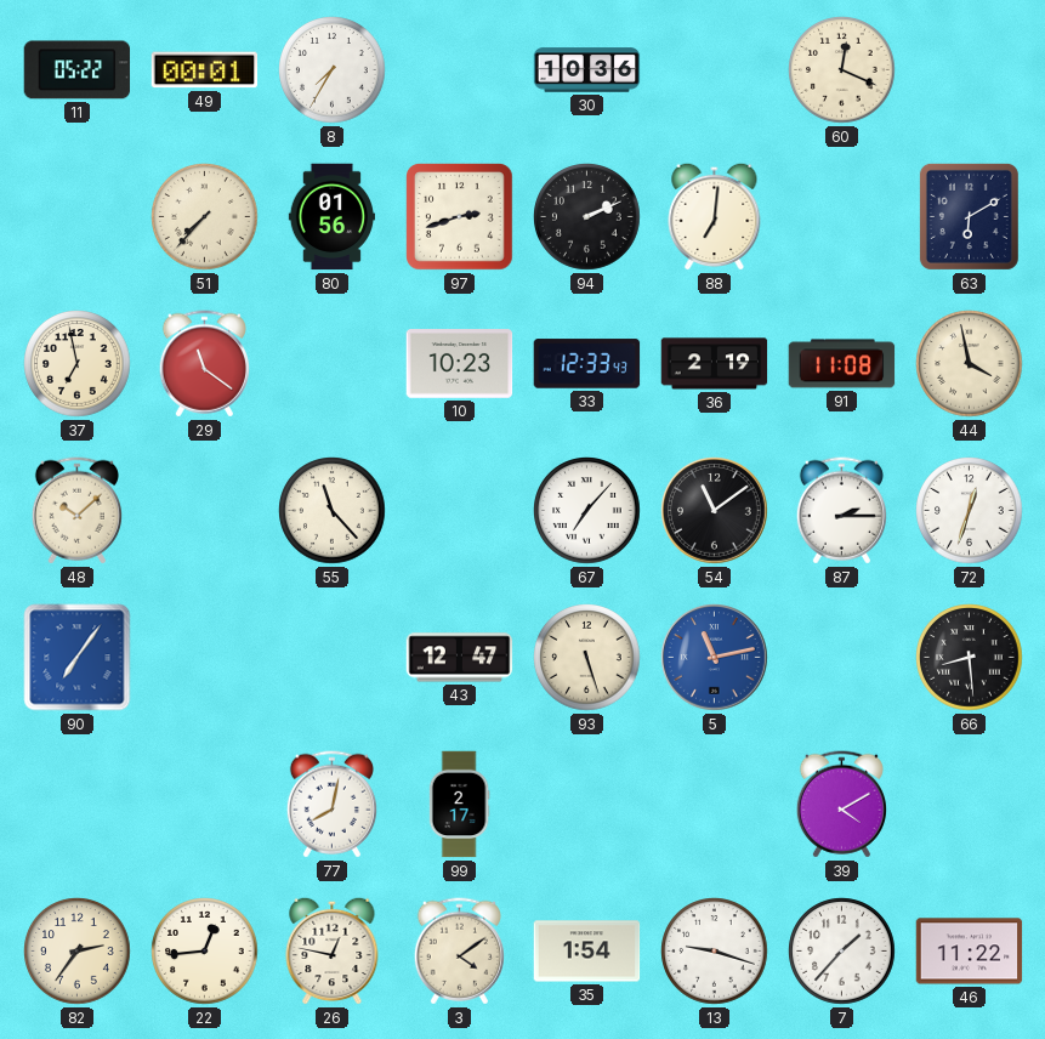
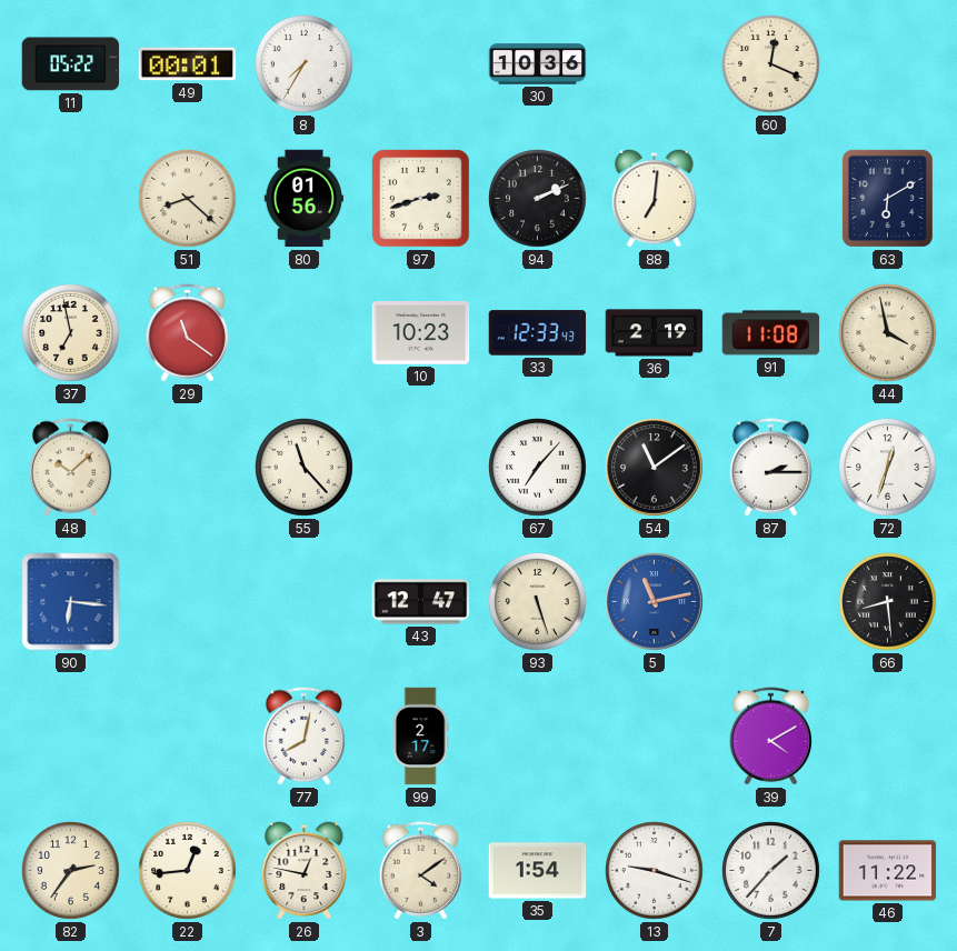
51: 7:37 -> 8:22 (188, 199)
90: 7:06 -> 6:16 (71, 602)
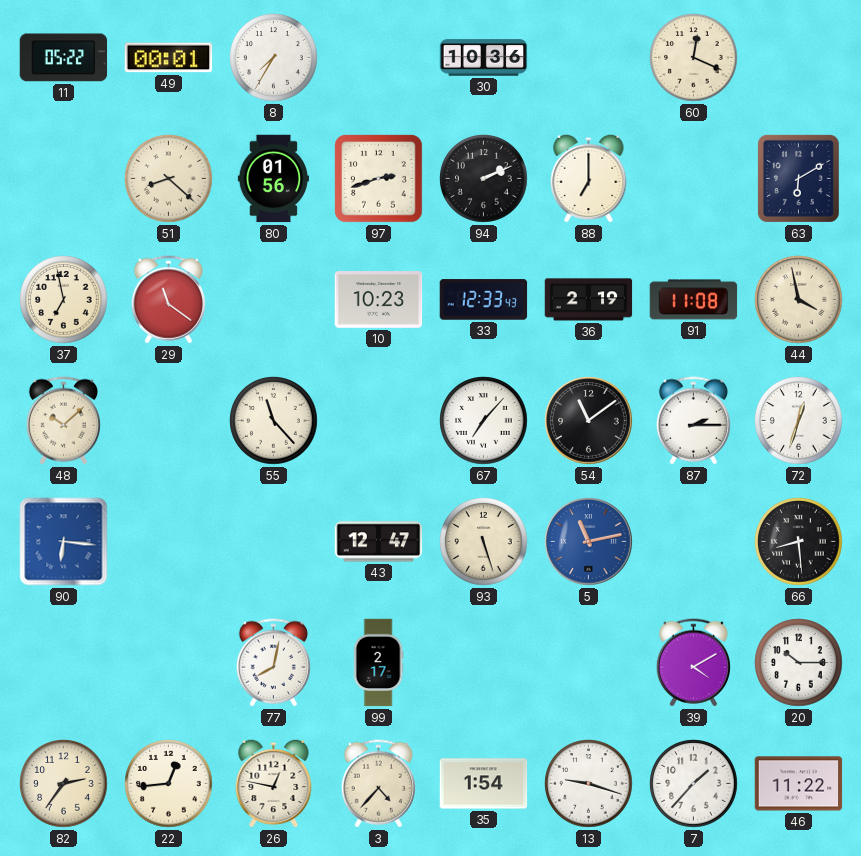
88: 7:01 -> 7:00 (589, 178)
20: none -> 10:15 (799, 663)
3: 4:09 -> 4:37 (378, 784)
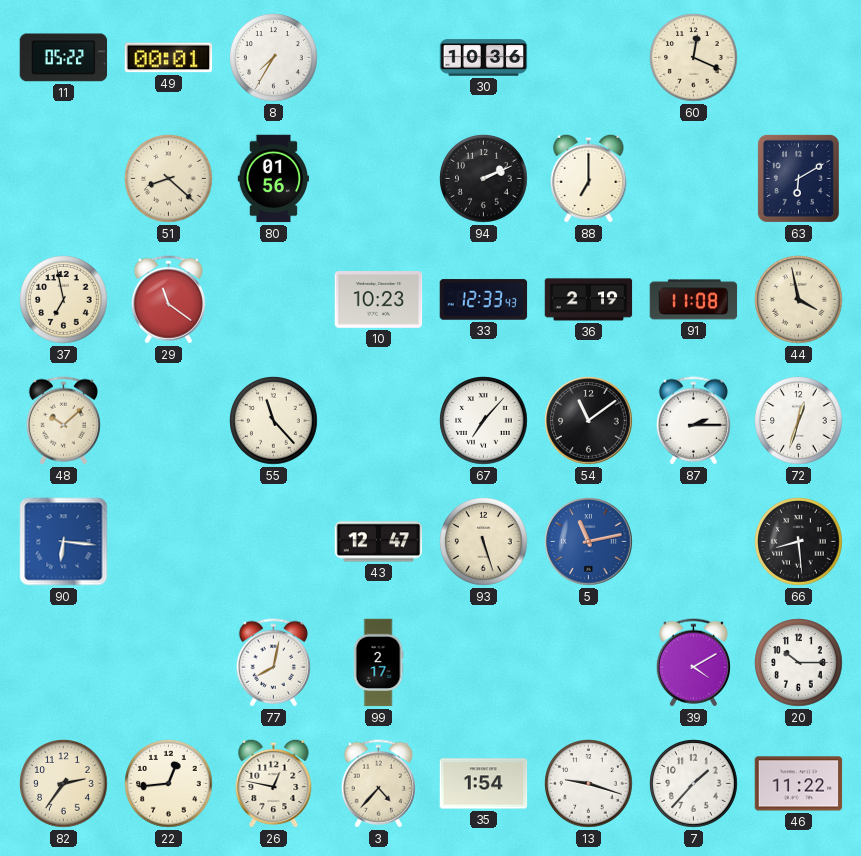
97: 2:42 -> none (379, 179)
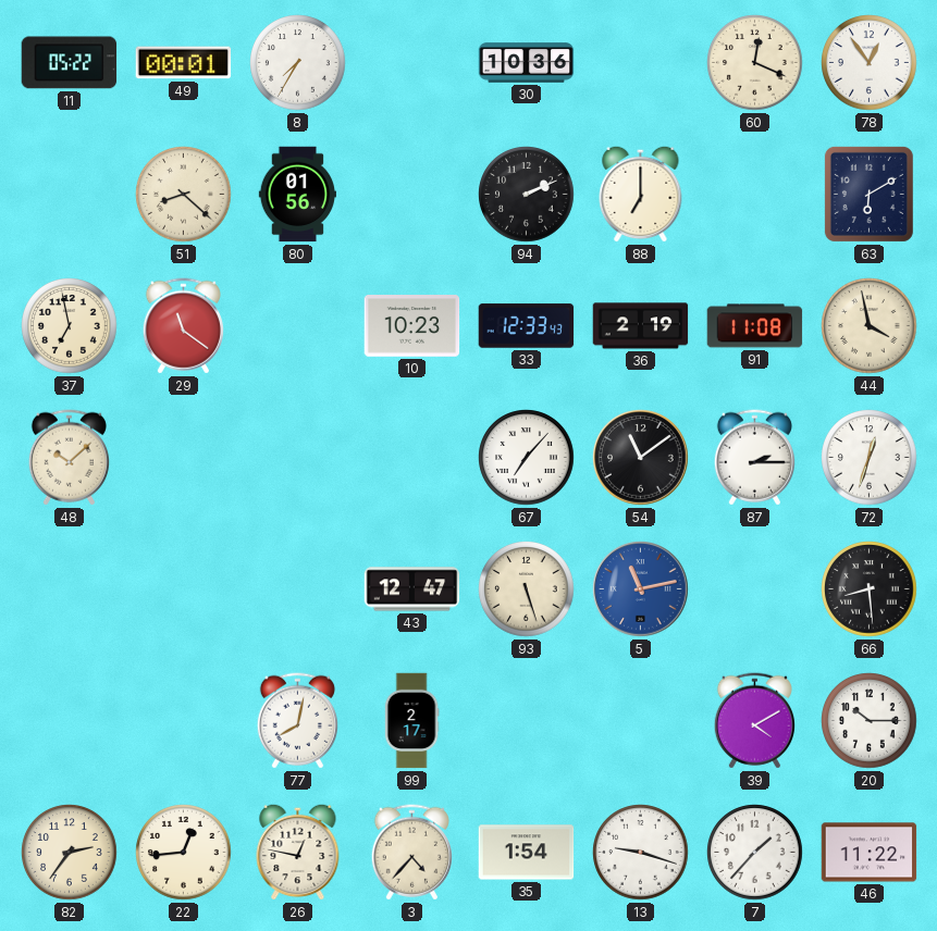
78: none -> 12:54 (870, 63)
55: 11:23 -> none (274, 421)
90: 6:16 -> none (64, 542)
